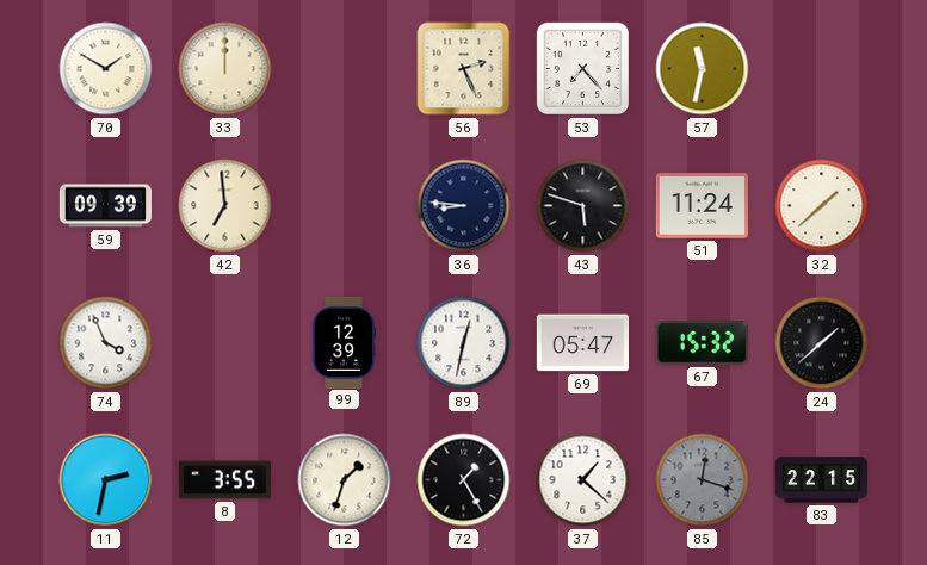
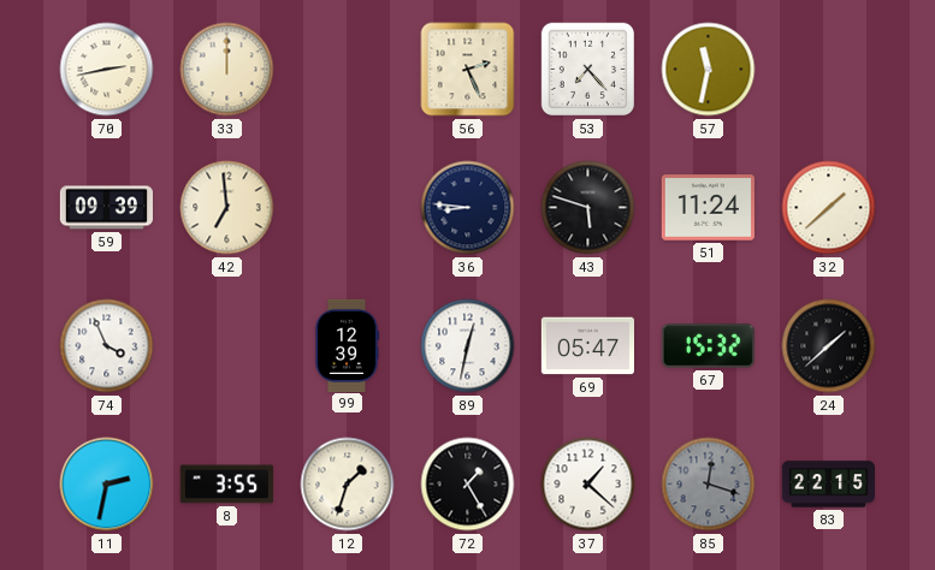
70: 1:50 -> 2:43 (107, 70)
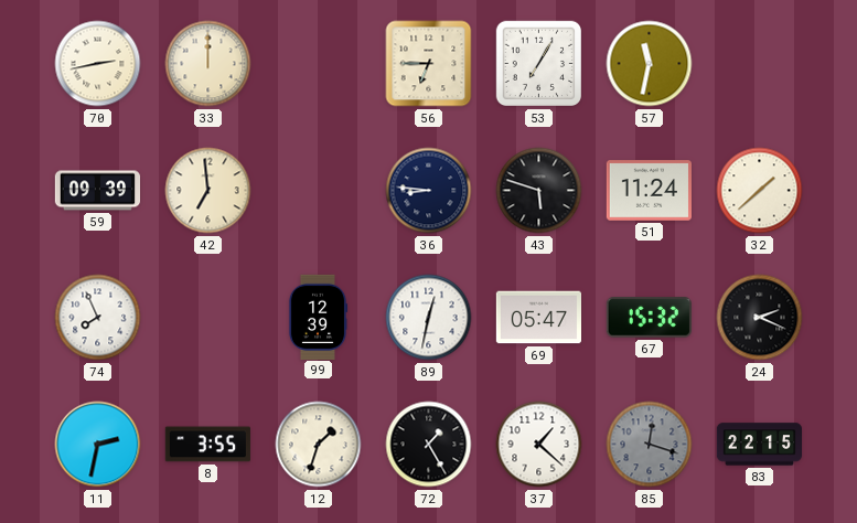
56: 2:26 -> 6:45 (429, 64)
53: 7:23 -> 7:05 (539, 64)
74: 3:56 -> 7:56 (98, 318)
24: 1:38 -> 2:19 (760, 318)
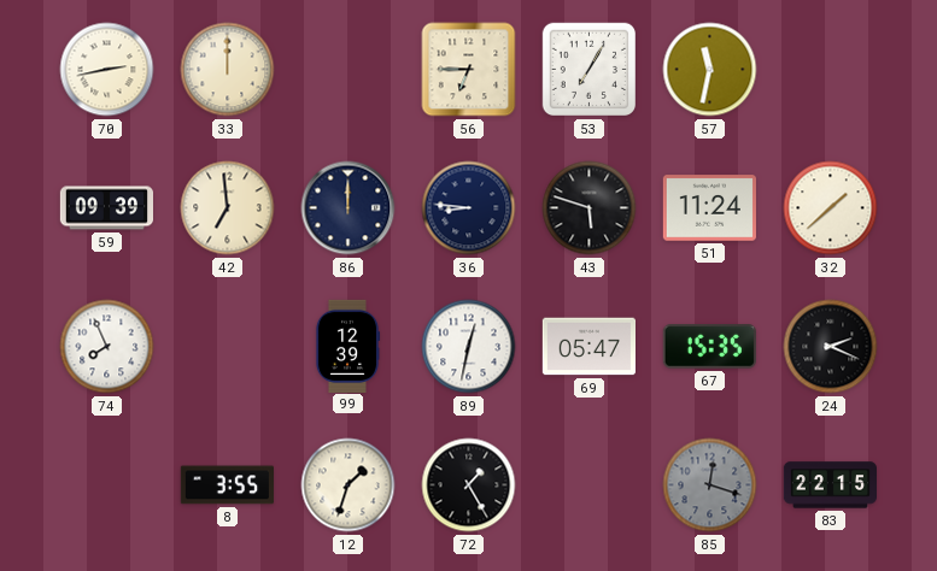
86: none -> 12:00 (349, 208)
67: 15:32 -> 15:35 (709, 347)
11: 2:32 -> none (98, 445)
37: 1:22 -> none (539, 445)
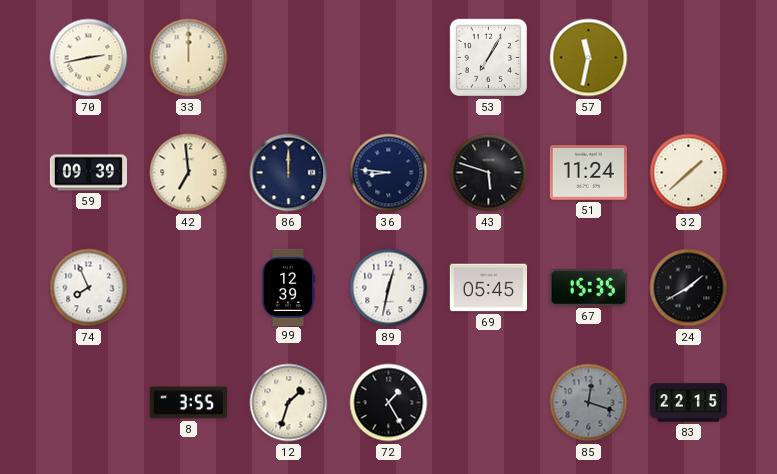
56: 6:45 -> none (469, 70)
69: 05:47 -> 05:45 (488, 288)
24: 2:19 -> 1:40 (689, 288)
